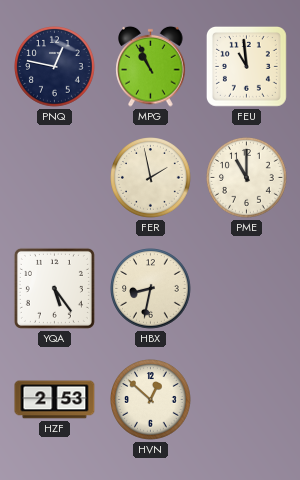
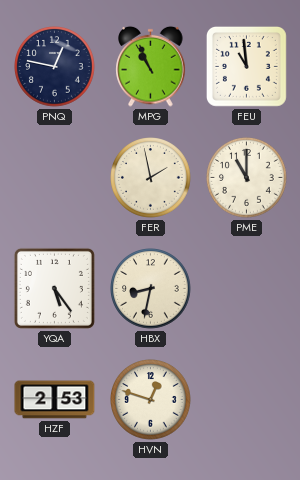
HVN: 12:52 -> 12:48 (151, 400)
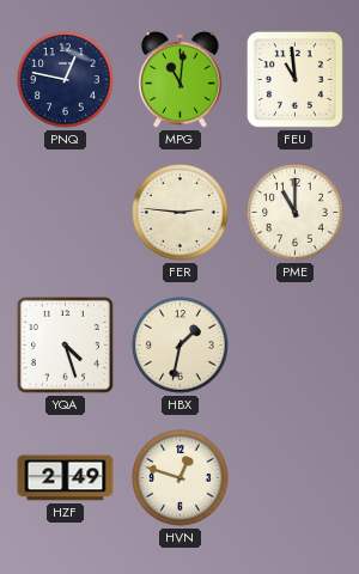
MPG: 10:56 -> 11:01 (181, 79)
FER: 1:58 -> 2:46 (181, 213)
YQA: 5:24 -> 4:27 (65, 344)
HBX: 8:32 -> 1:32 (181, 346)
HZF: 2:53 -> 2:49 (66, 478)
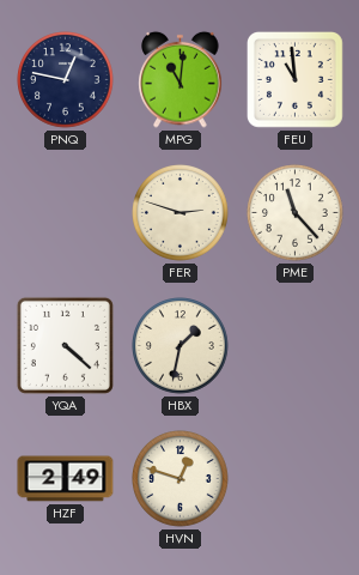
FER: 2:46 -> 2:48 (181, 213)
PME: 11:00 -> 11:23 (296, 213)
YQA: 4:27 -> 4:22 (65, 345)
